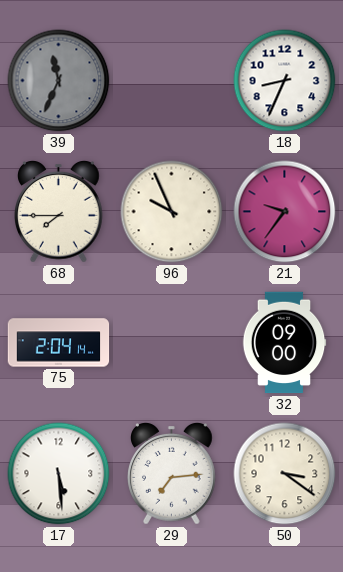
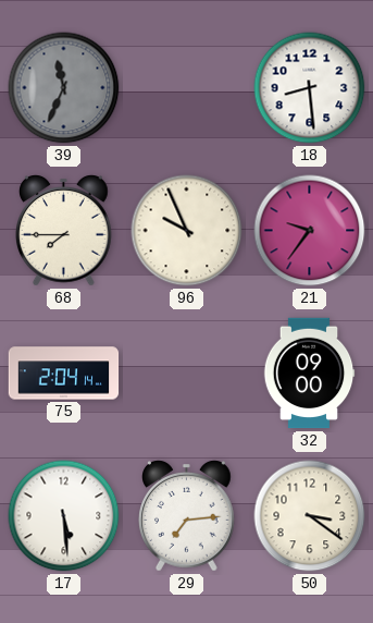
18: 8:34 -> 8:29 (310, 88)
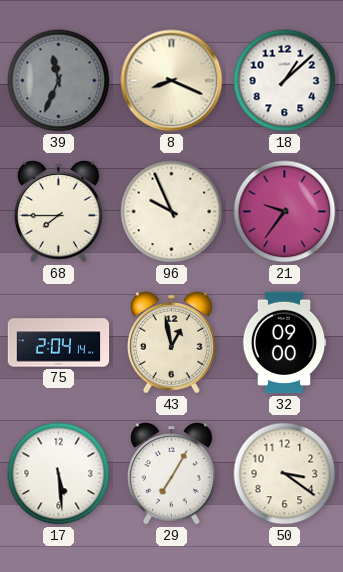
8: none -> 8:19 (172, 81)
18: 8:29 -> 1:08 (285, 81)
43: none -> 12:58 (172, 343)
29: 7:14 -> 7:05 (172, 474)
